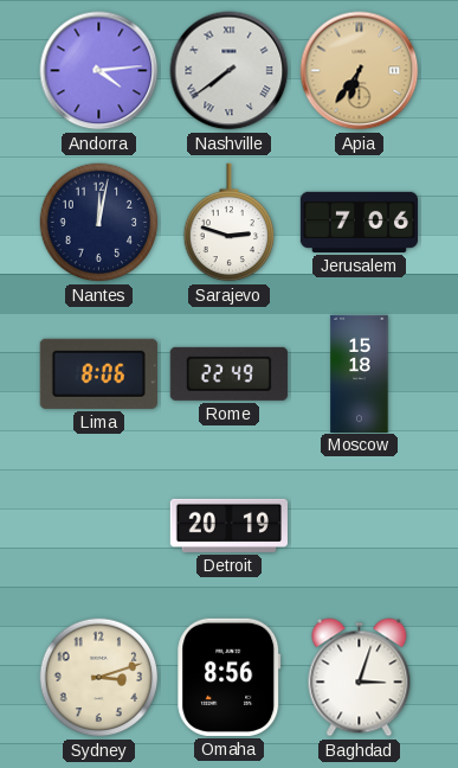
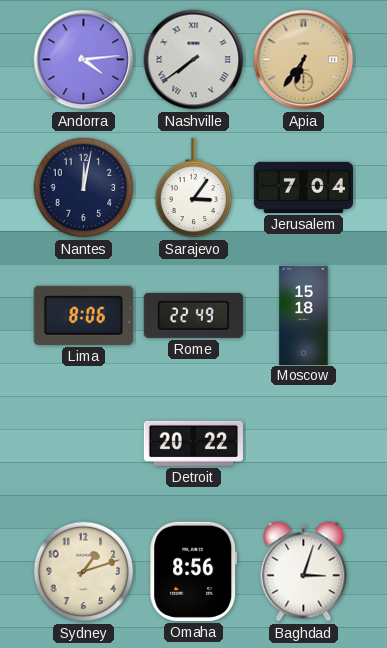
Sarajevo: 2:48 -> 3:06 (194, 188)
Jerusalem: 7:06 -> 7:04 (303, 187)
Detroit: 20:19 -> 20:22 (193, 443)
Sydney: 3:12 -> 1:12 (84, 572)
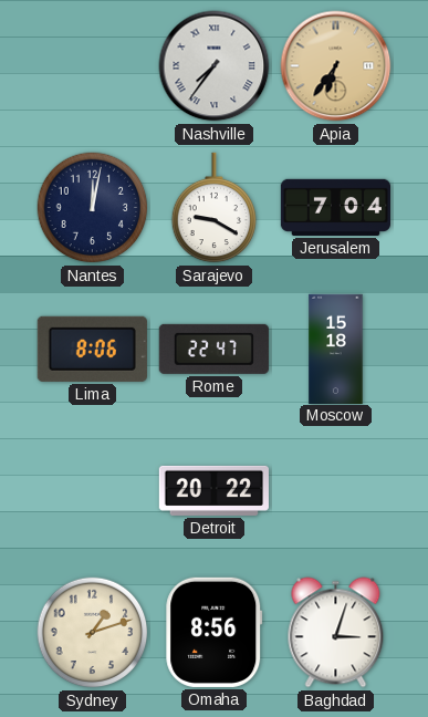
Andorra: 4:14 -> none (84, 60)
Nashville: 7:39 -> 7:36 (215, 66)
Sarajevo: 3:06 -> 9:20 (215, 208)
Rome: 22:49 -> 22:47 (213, 349)
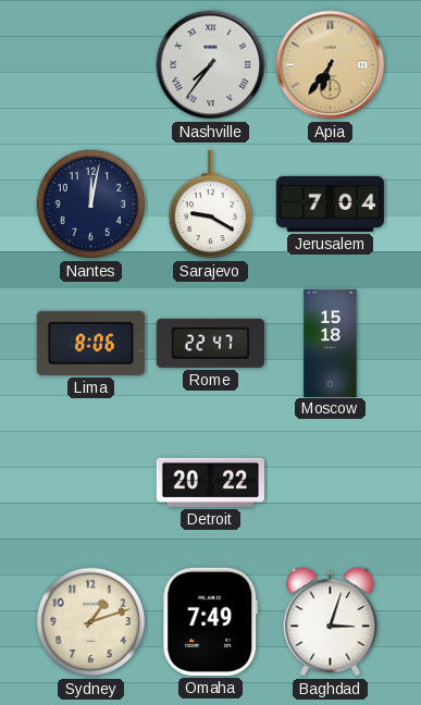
Omaha: 8:56 -> 7:49 (211, 621)
